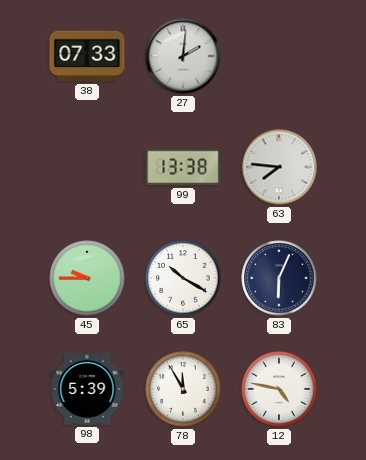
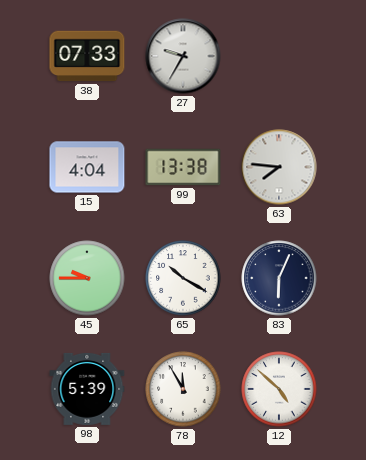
27: 2:01 -> 9:35 (183, 56)
15: none -> 4:04 (87, 167)
12: 4:47 -> 4:52 (279, 389)
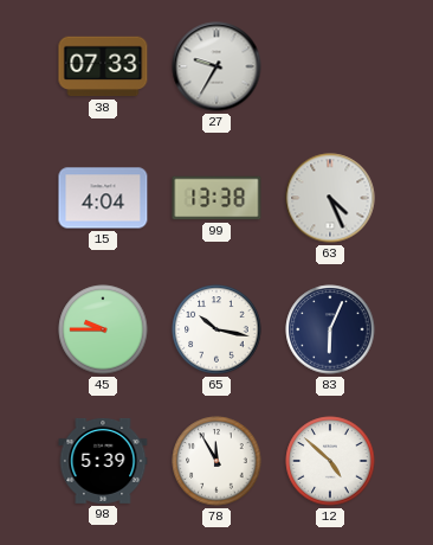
63: 7:46 -> 4:26 (330, 198)
65: 10:20 -> 10:17 (217, 329)
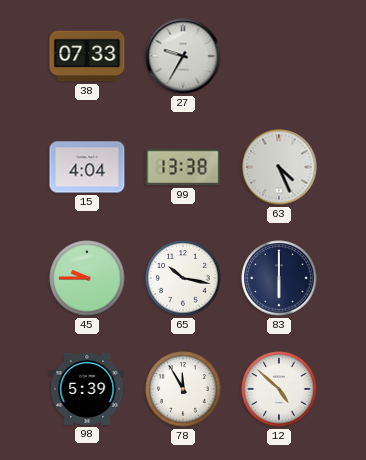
83: 6:04 -> 6:00 (279, 278)
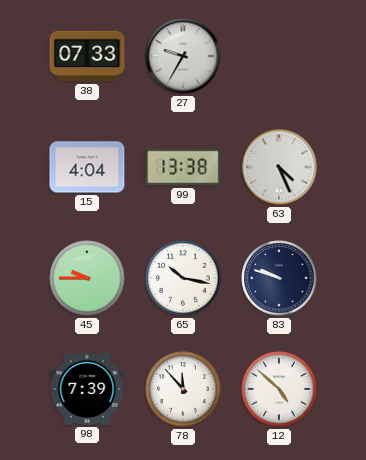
83: 6:00 -> 9:48 (279, 278)
98: 5:39 -> 7:39 (87, 389)
78: 11:55 -> 11:53 (183, 389)
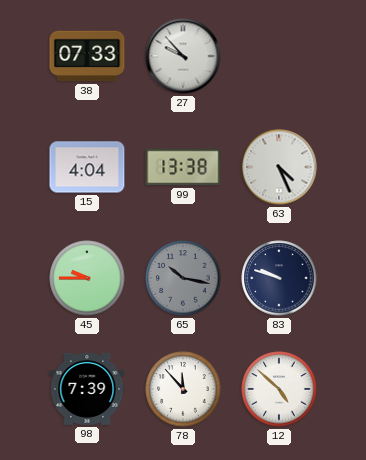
27: 9:35 -> 9:53 (183, 56)
65 dial: white -> grey (183, 278)
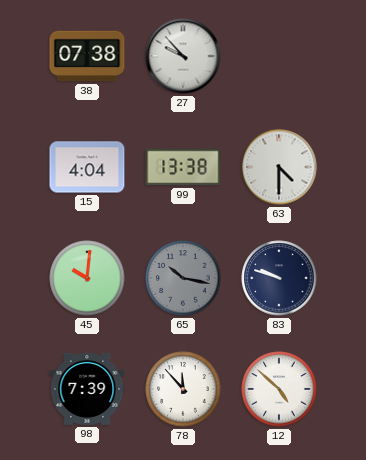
38: 07:33 -> 07:38 (87, 56)
63: 4:26 -> 4:30 (279, 167)
45: 9:45 -> 10:01 (87, 278)
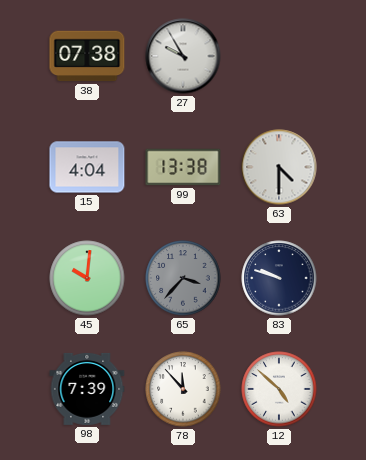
27: 9:53 -> 9:55 (183, 56)
65: 10:17 -> 3:37 (183, 278)
